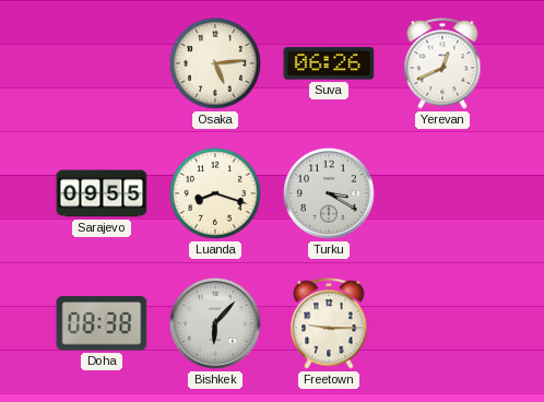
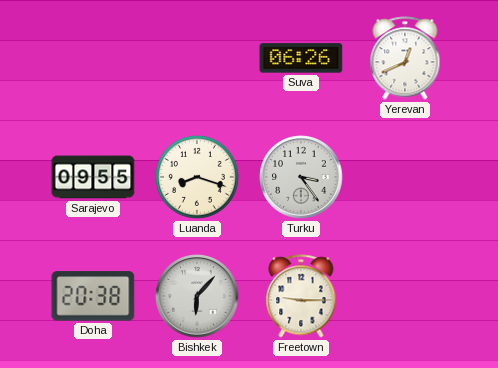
Osaka: 5:14 -> none (216, 64)
Turku: 3:20 -> 3:24 (301, 177)
Doha: 08:38 -> 20:38 (93, 296)
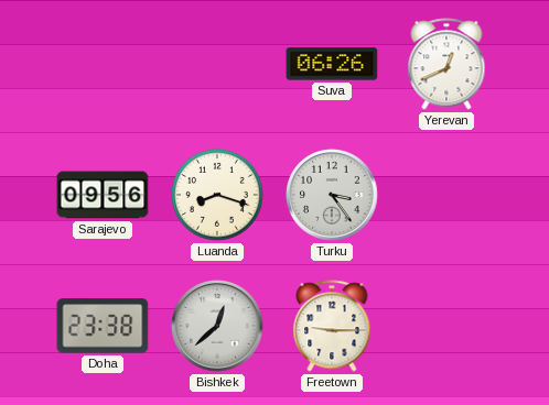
Sarajevo: 09:55 -> 09:56 (103, 195)
Doha: 20:38 -> 23:38 (103, 326)
Bishkek: 6:07 -> 12:38 (217, 326)
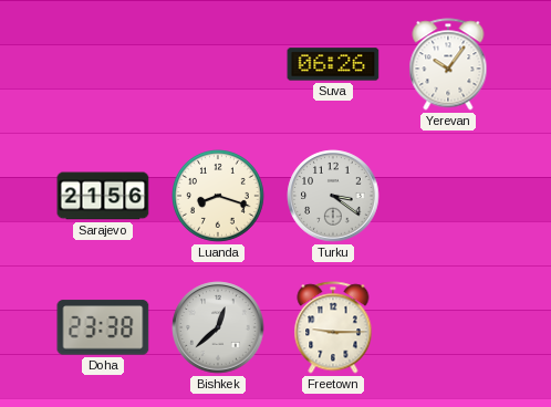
Yerevan: 12:41 -> 10:06 (448, 64)
Sarajevo: 09:56 -> 21:56 (103, 196)
Turku: 3:24 -> 3:21 (333, 196)
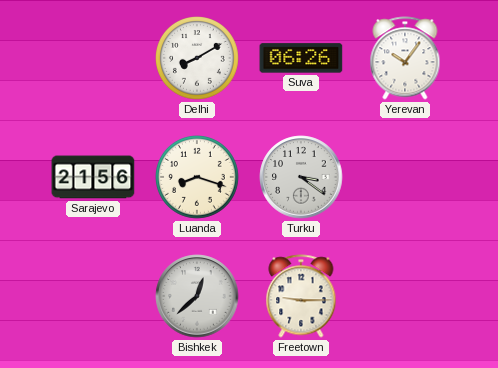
Delhi: none -> 8:10 (198, 59)
Doha: 23:38 -> none (103, 327)
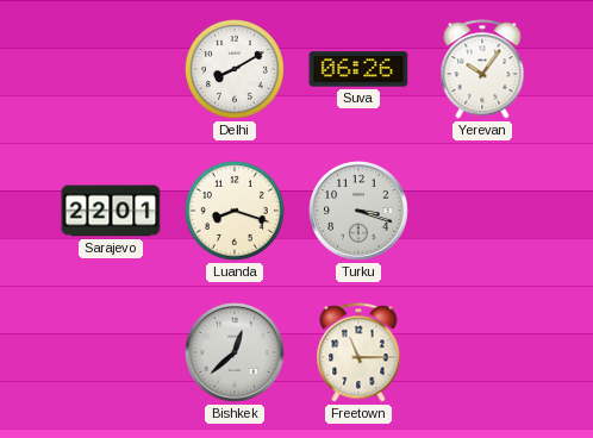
Sarajevo: 21:56 -> 22:01 (111, 211)
Turku: 3:21 -> 3:18 (358, 211)
Freetown: 9:15 -> 11:15 (358, 352)
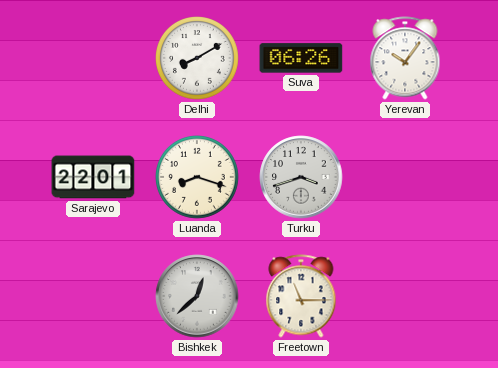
Turku: 3:18 -> 3:42 (301, 177)
